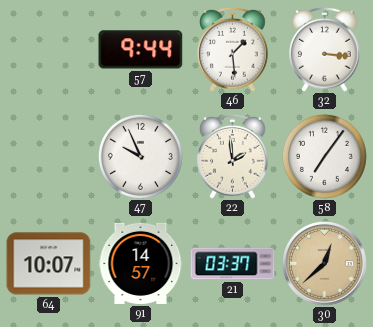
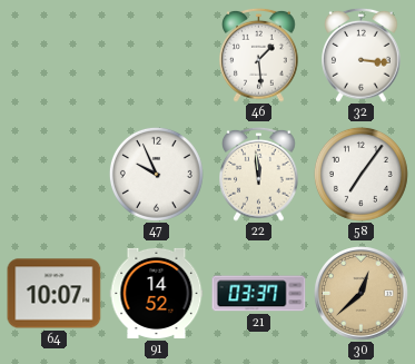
57: 9:44 -> none (141, 50)
22: 1:59 -> 11:59 (259, 174)
91: 14:57 -> 14:52 (157, 293)
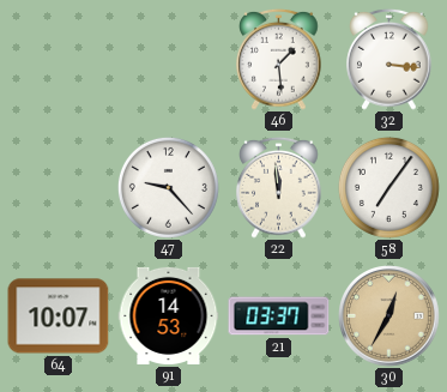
47: 9:56 -> 9:23 (168, 187)
91: 14:52 -> 14:53 (169, 315)
30: 12:38 -> 12:35 (389, 316)
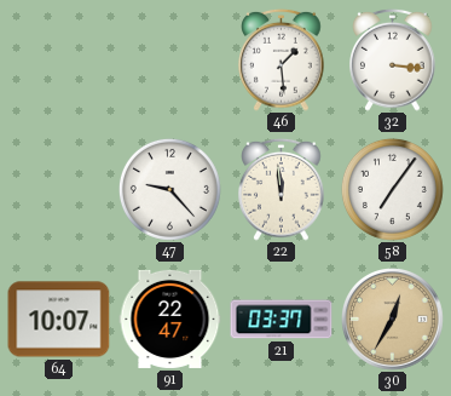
91: 14:53 -> 22:47 (170, 318)
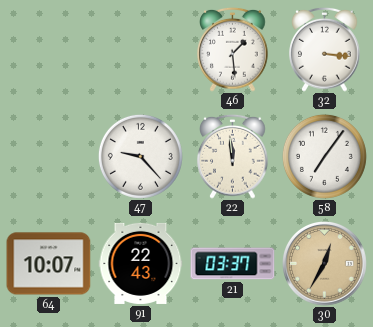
91: 22:47 -> 22:43 (141, 263)
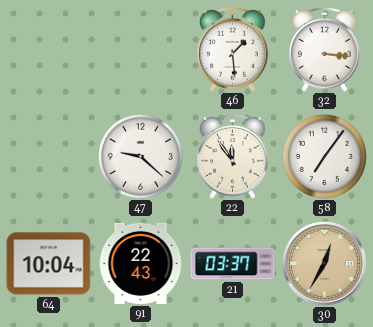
47: 9:23 -> 9:22 (140, 156)
22: 11:59 -> 11:54 (233, 156)
64: 10:07 -> 10:04 (49, 264)
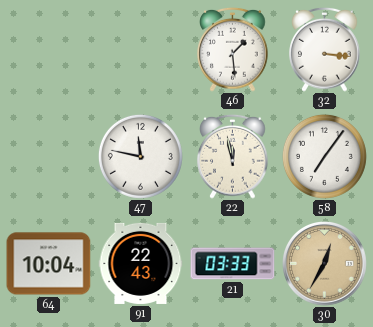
47: 9:22 -> 11:47 (140, 156)
22: 11:54 -> 11:58 (233, 156)
21: 03:37 -> 03:33 (233, 264)
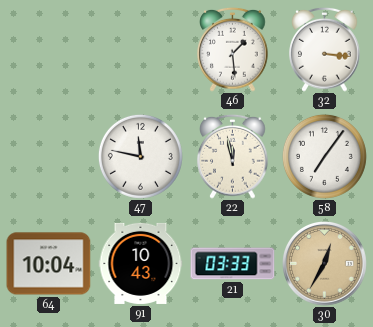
91: 22:43 -> 10:43 (141, 263)
